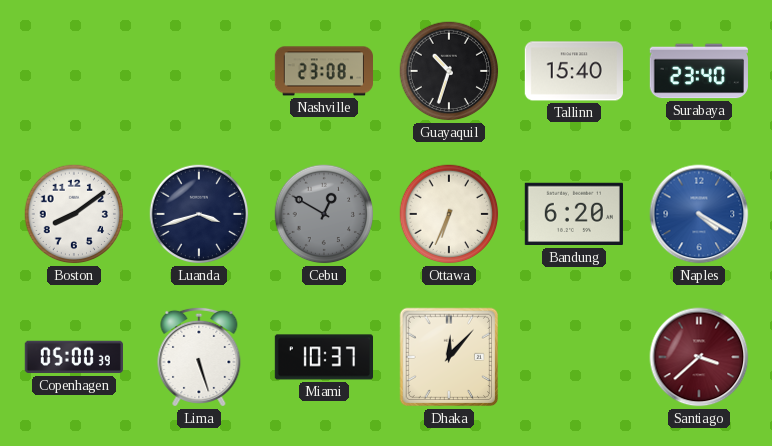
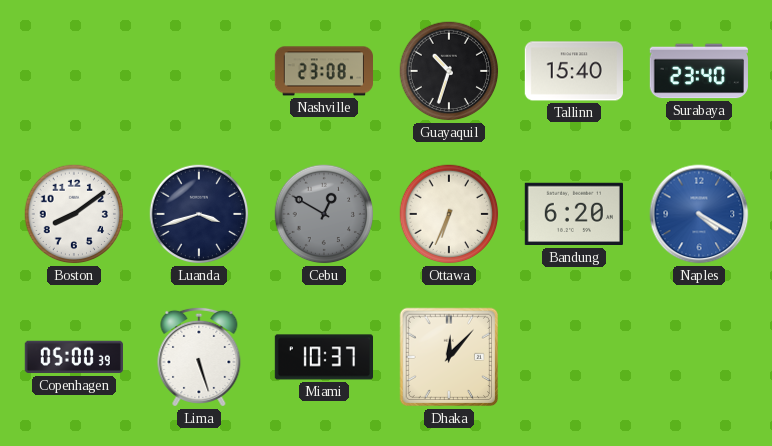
Santiago: 3:38 -> none (699, 357)
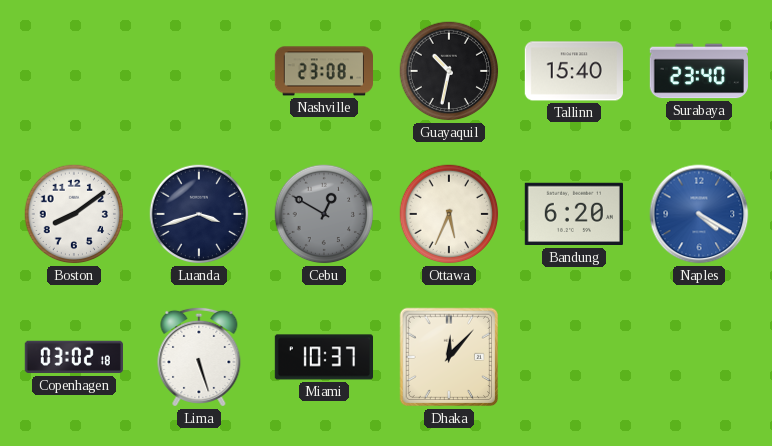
Guayaquil: 10:33 -> 10:32 (449, 71)
Ottawa: 6:34 -> 5:34 (449, 214)
Copenhagen: 05:00 -> 03:02 (74, 357)
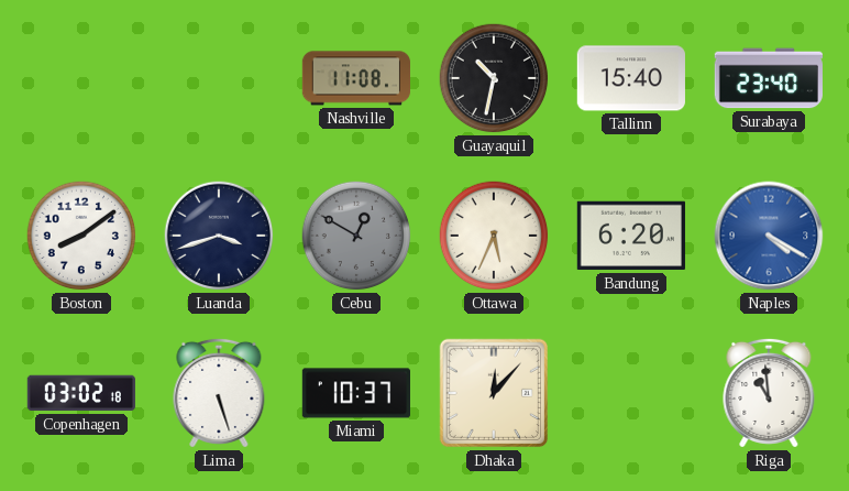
Nashville: 23:08 -> 11:08 (355, 78)
Riga: none -> 10:59 (769, 393)
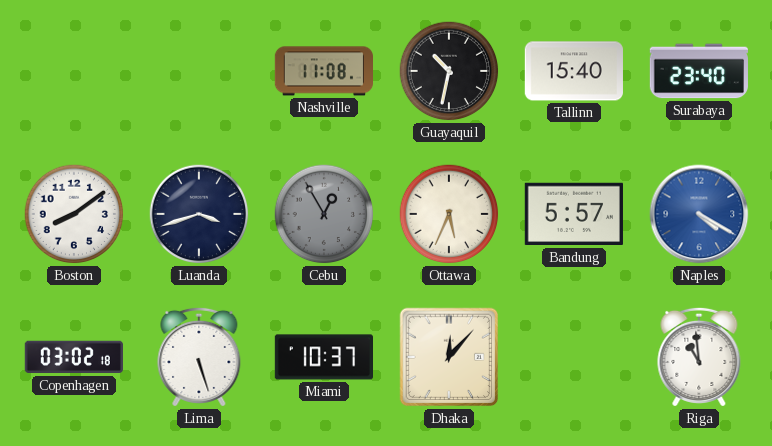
Cebu: 12:50 -> 12:55 (324, 214)
Bandung: 6:20 -> 5:57 (574, 214)
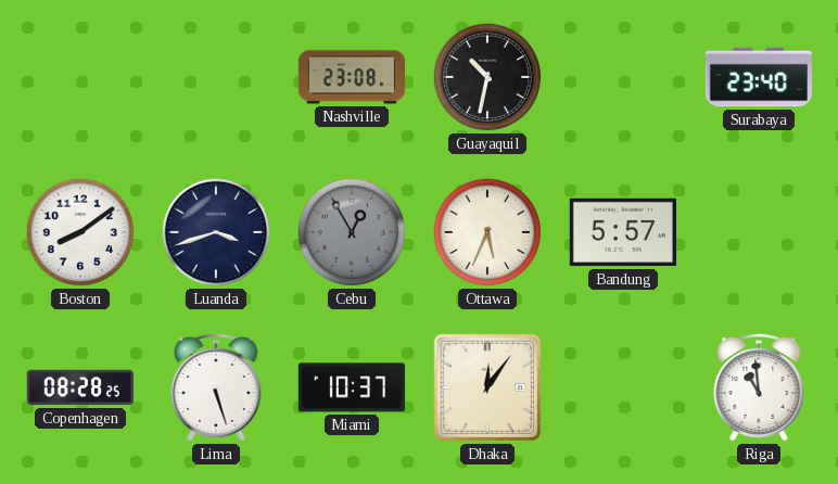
Nashville: 11:08 -> 23:08 (351, 77)
Tallinn: 15:40 -> none (574, 71)
Naples: 4:20 -> none (699, 214)
Copenhagen: 03:02 -> 08:28 (80, 387)
Dhaka: 12:07 -> 12:06 (487, 387)
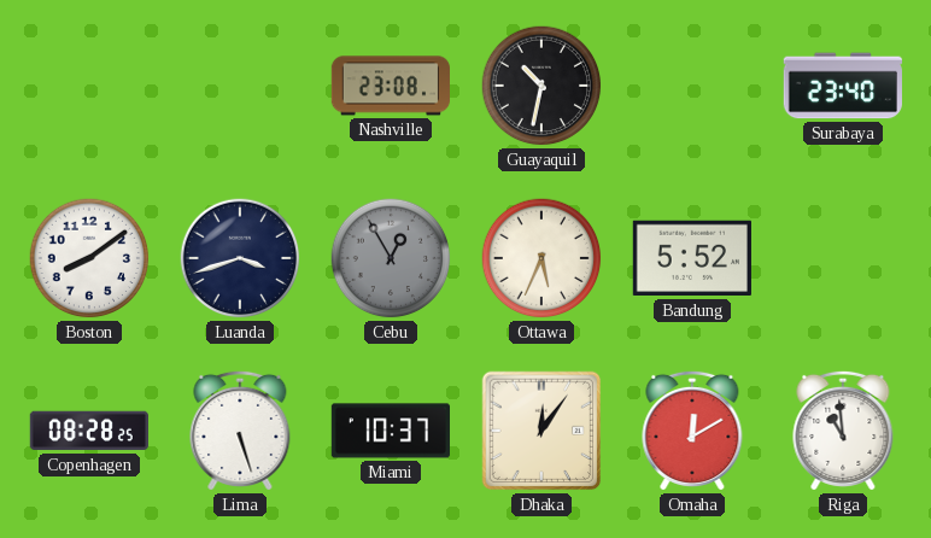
Bandung: 5:57 -> 5:52 (692, 258)
Omaha: none -> 12:10 (692, 431)
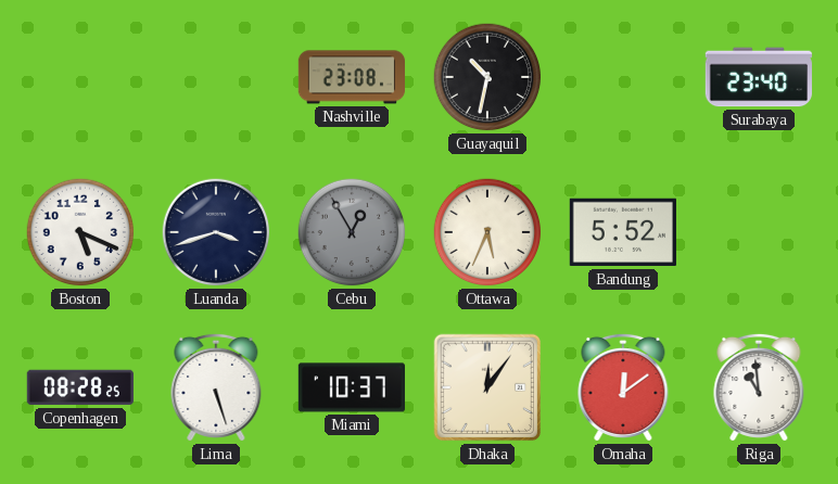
Boston: 8:09 -> 5:19 (80, 232)
Omaha: 12:10 -> 12:09 (623, 387)
